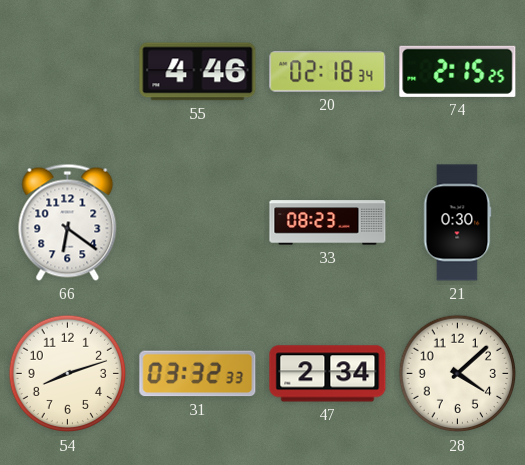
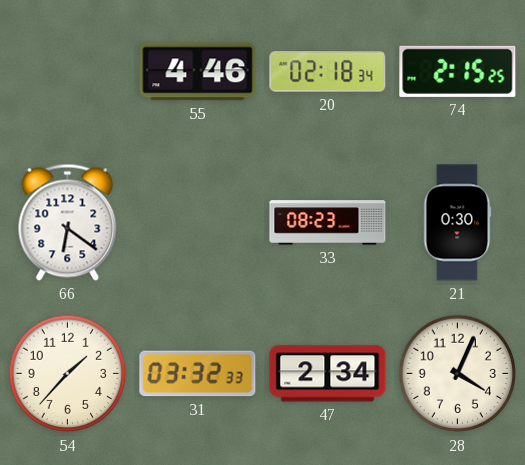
54: 8:12 -> 1:37 (68, 374)
28: 4:08 -> 4:04 (458, 374)
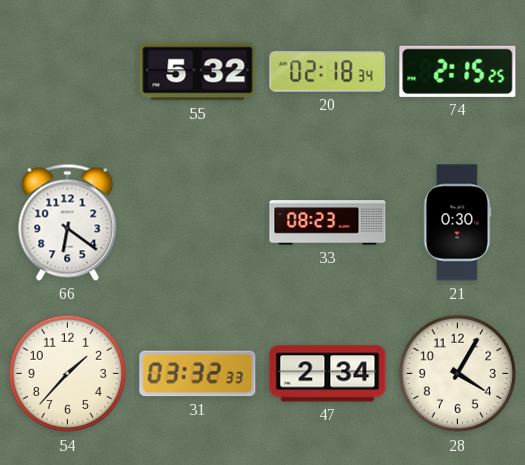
55: 4:46 -> 5:32 (198, 72)
28: 4:04 -> 4:05 (458, 374)
